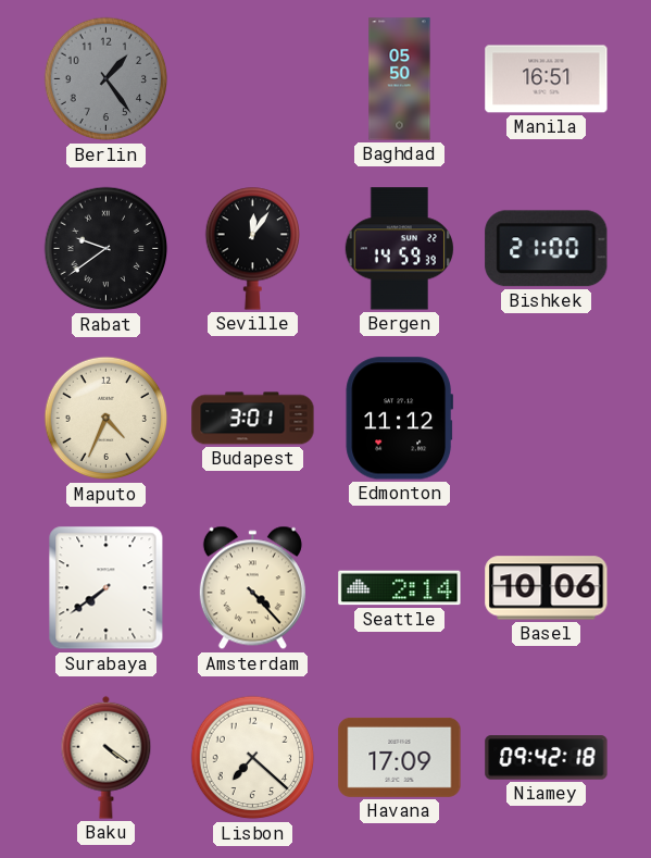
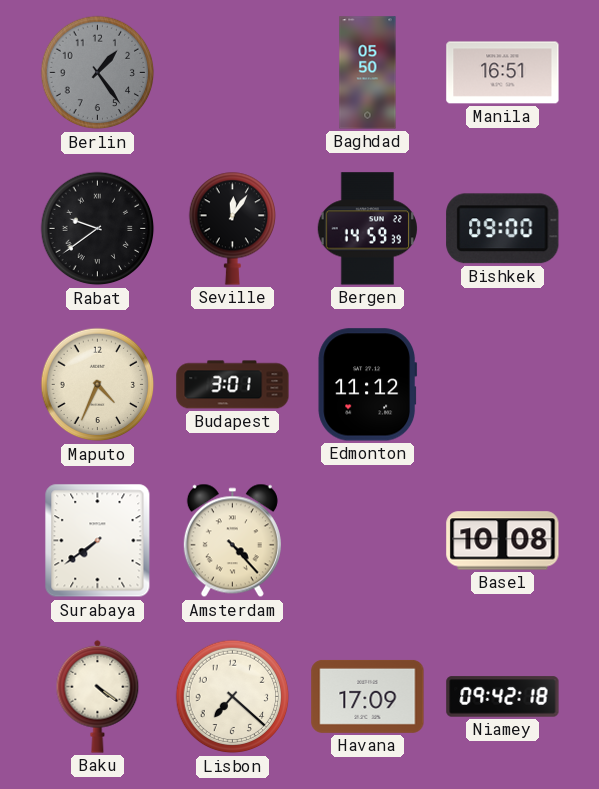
Bishkek: 21:00 -> 09:00 (503, 229)
Seattle: 2:14 -> none (400, 588)
Basel: 10:06 -> 10:08 (503, 541)
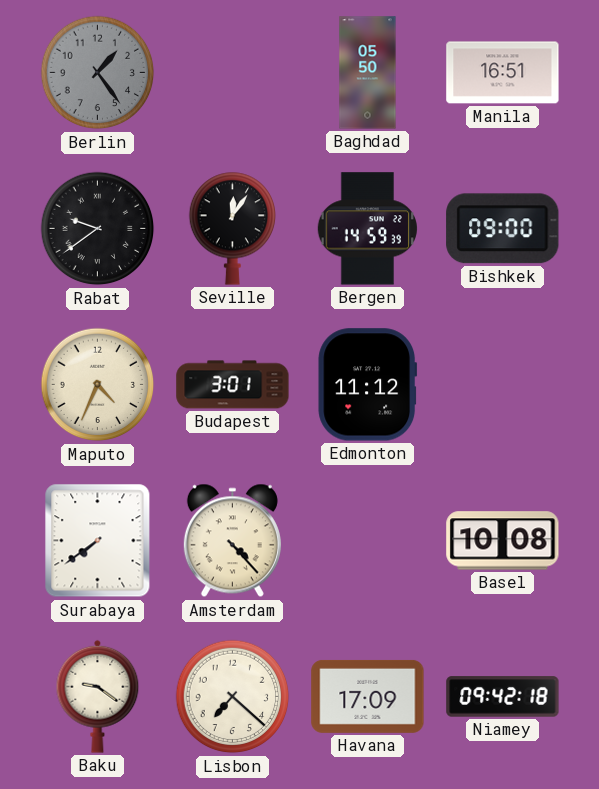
Baku: 4:21 -> 9:21 (98, 696)
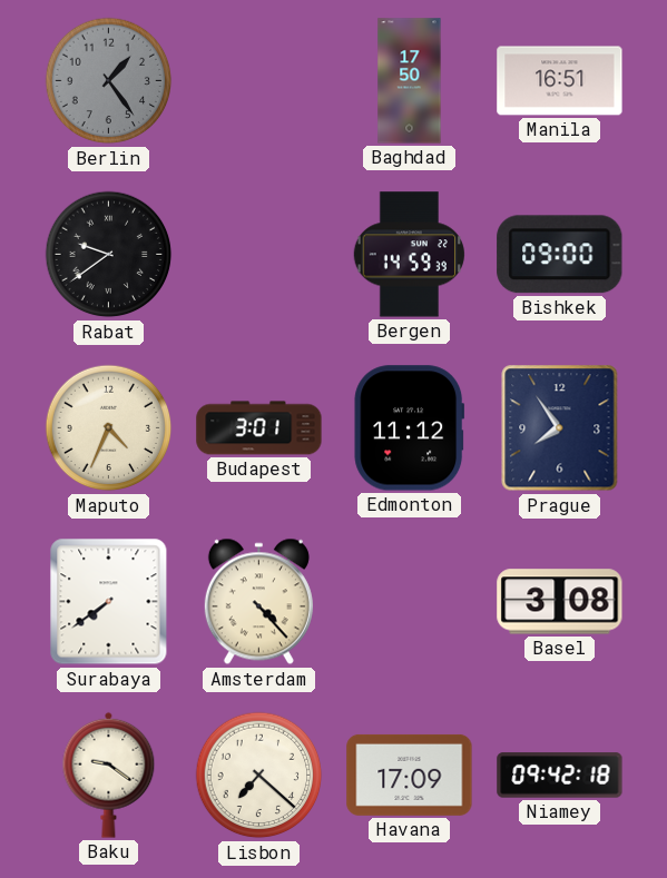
Baghdad: 05:50 -> 17:50 (410, 81)
Seville: 12:06 -> none (232, 228)
Prague: none -> 7:54 (560, 428)
Basel: 10:08 -> 3:08 (560, 602)
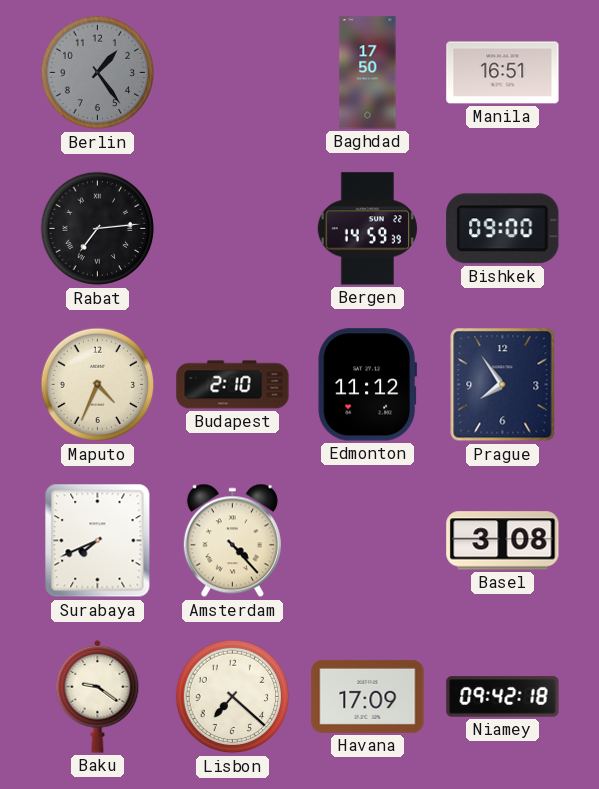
Rabat: 9:39 -> 7:14 (98, 229)
Budapest: 3:01 -> 2:10 (233, 385)
Surabaya: 7:39 -> 7:41 (98, 541)
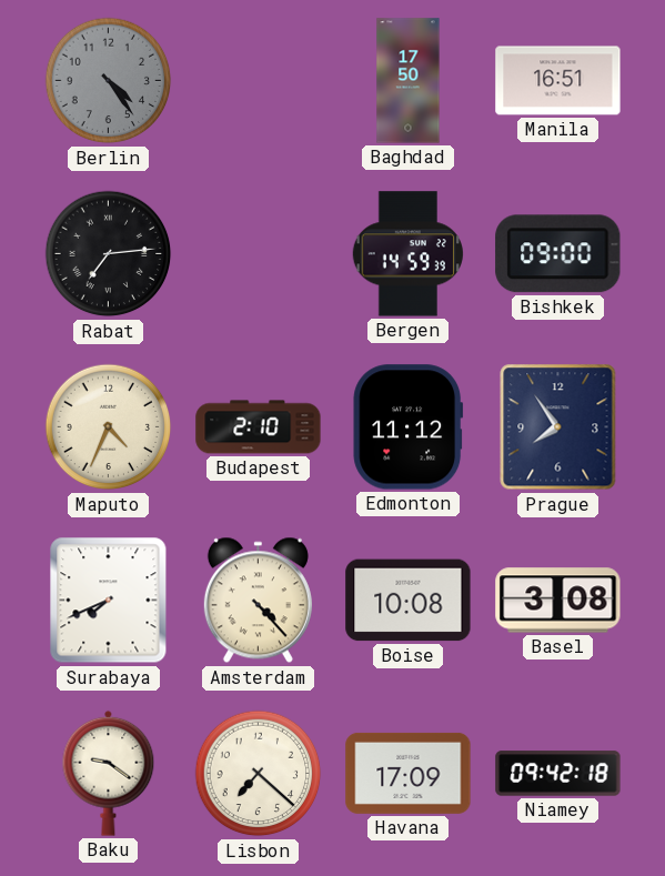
Berlin: 1:24 -> 4:24 (109, 81)
Boise: none -> 10:08 (409, 601)
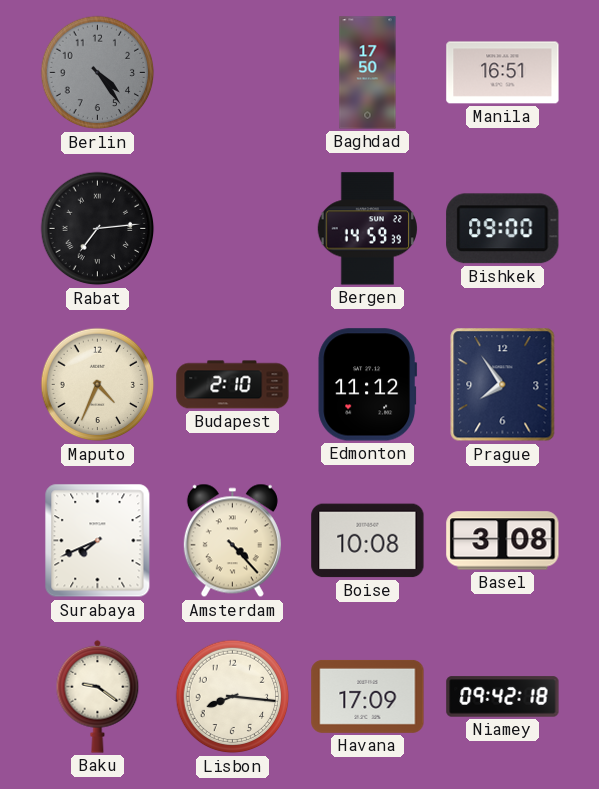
Lisbon: 7:22 -> 8:16 (233, 697)
